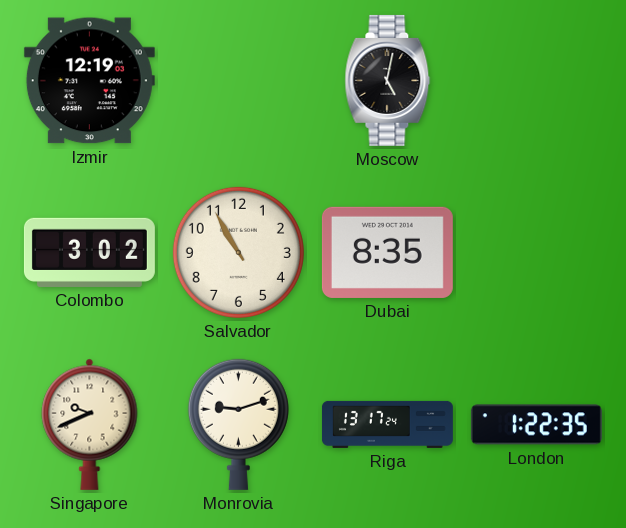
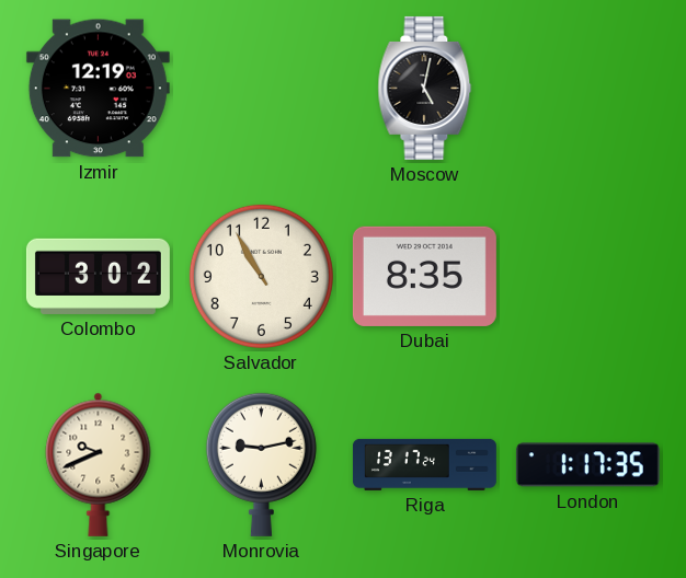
Monrovia: 9:12 -> 9:13 (261, 464)
London: 1:22 -> 1:17 (587, 465)
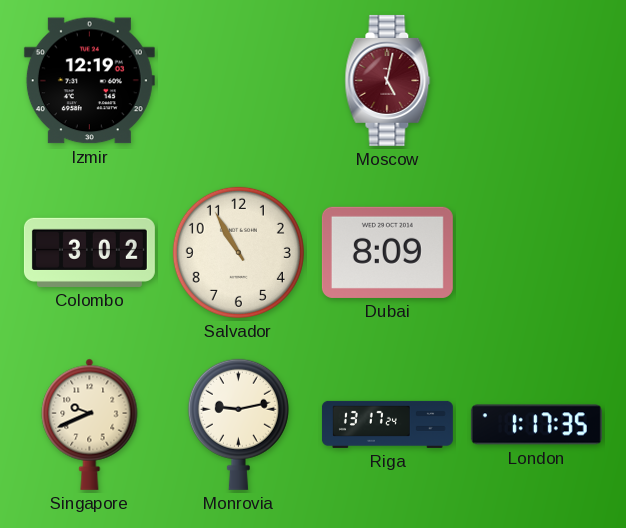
Moscow dial: black -> burgundy (388, 80)
Dubai: 8:35 -> 8:09 (387, 252)
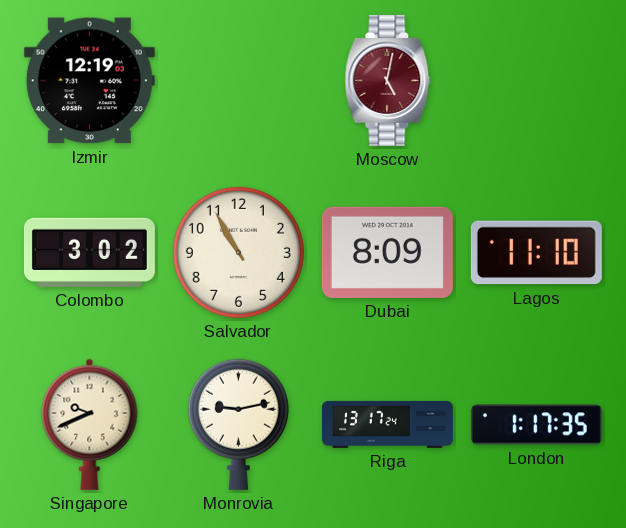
Lagos: none -> 11:10 (536, 253)
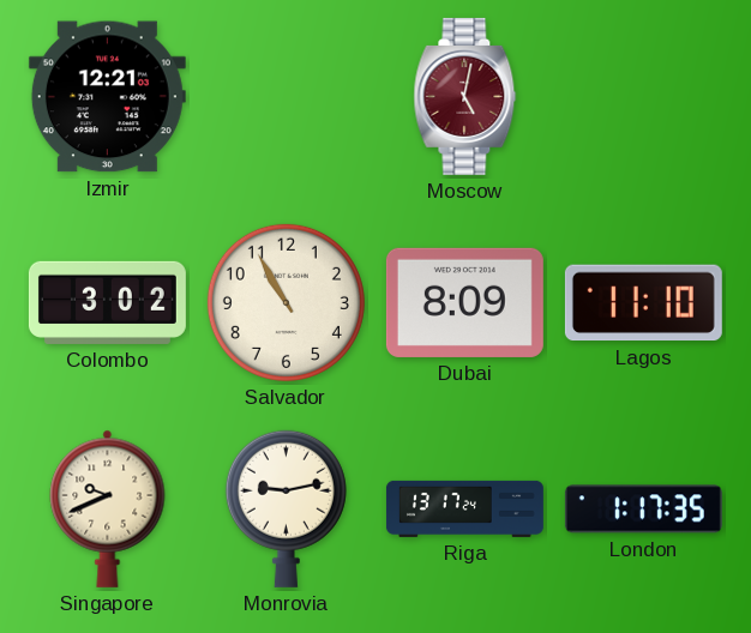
Izmir: 12:19 -> 12:21 (107, 97)
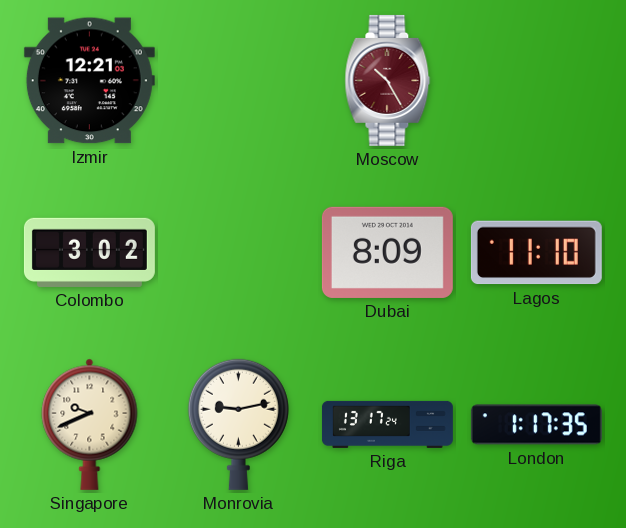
Moscow: 5:02 -> 10:25 (388, 80)
Salvador: 10:55 -> none (286, 302)
